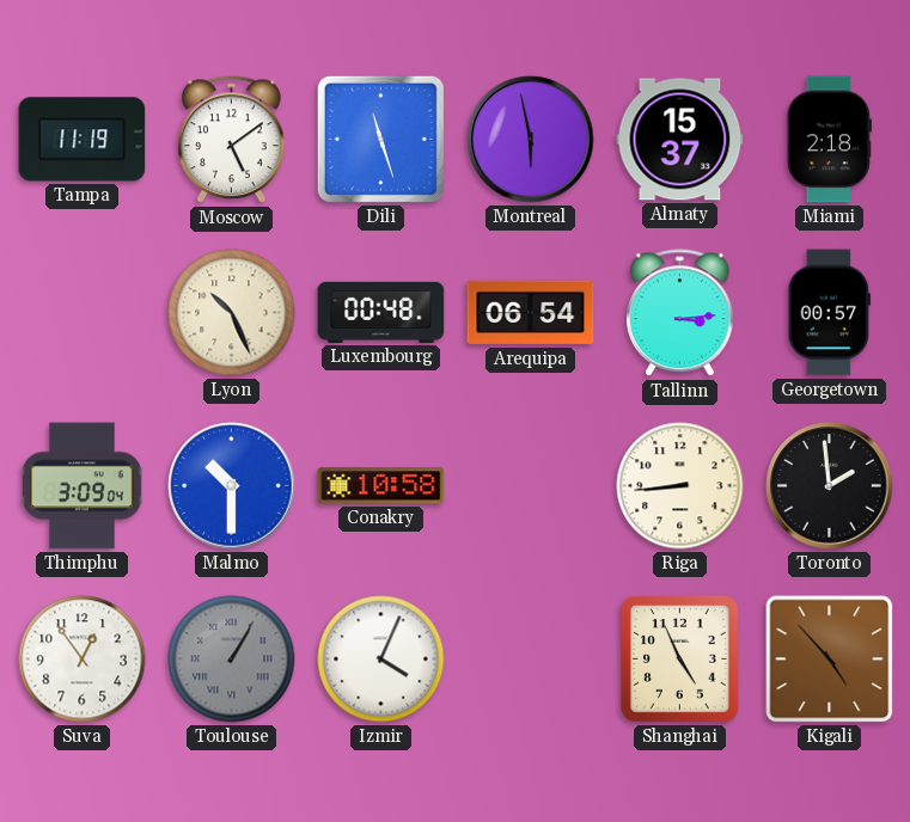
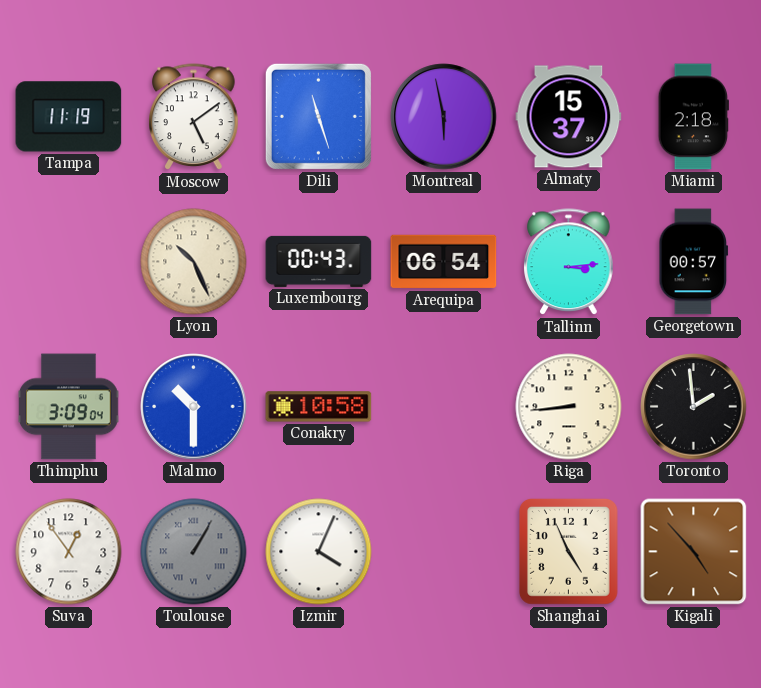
Luxembourg: 00:48 -> 00:43 (319, 261)
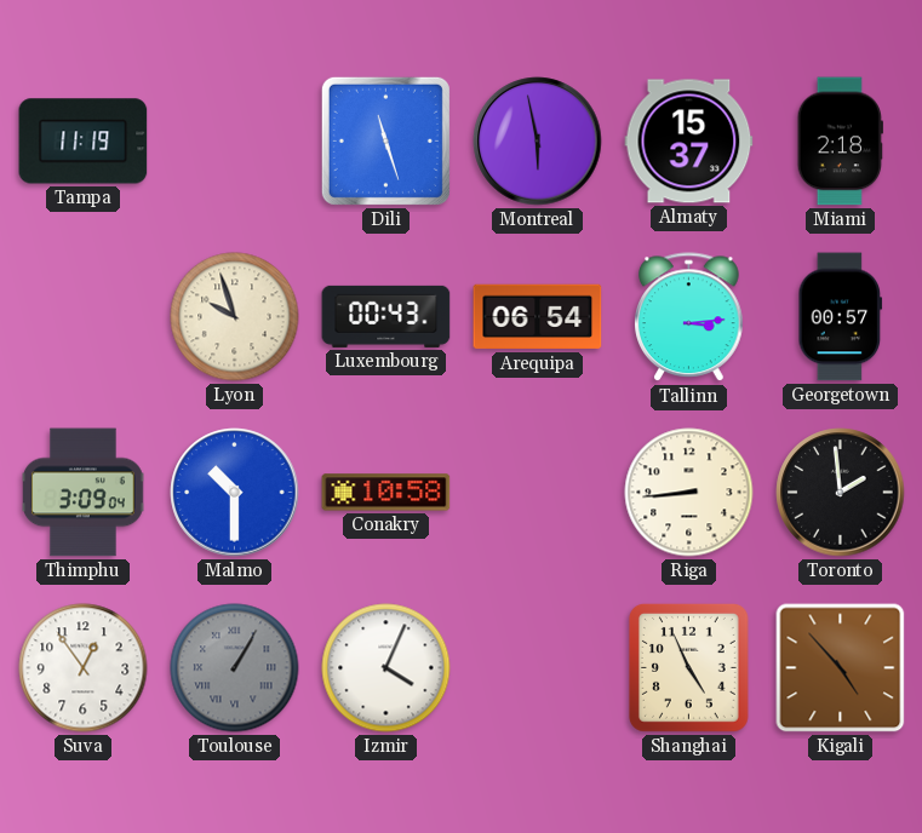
Moscow: 5:09 -> none (194, 117)
Lyon: 10:26 -> 9:57 (235, 317)
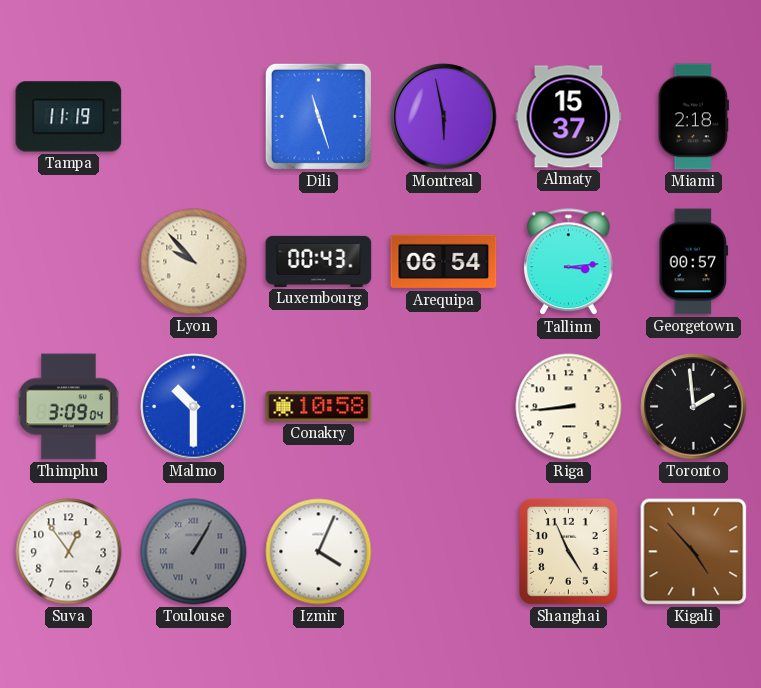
Lyon: 9:57 -> 9:53 (194, 262)
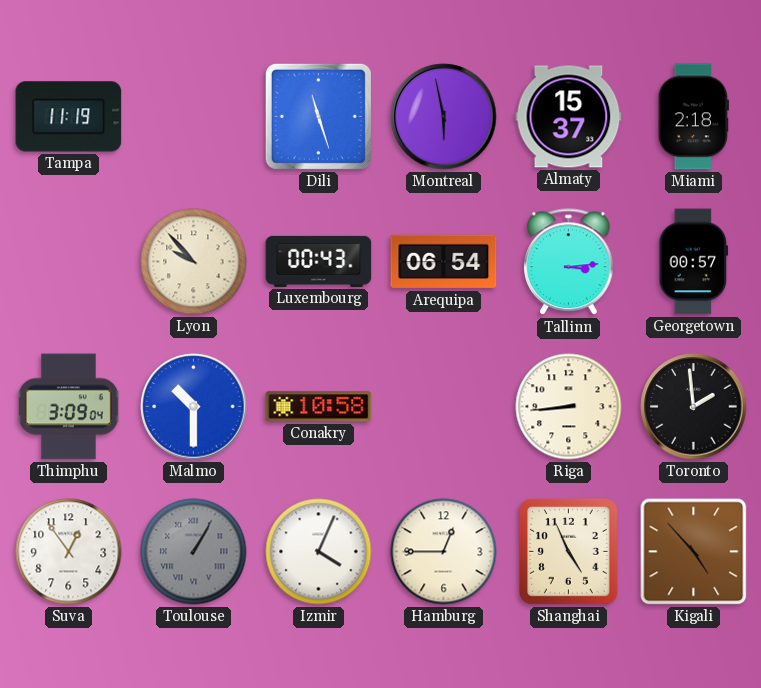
Hamburg: none -> 12:45 (444, 552)
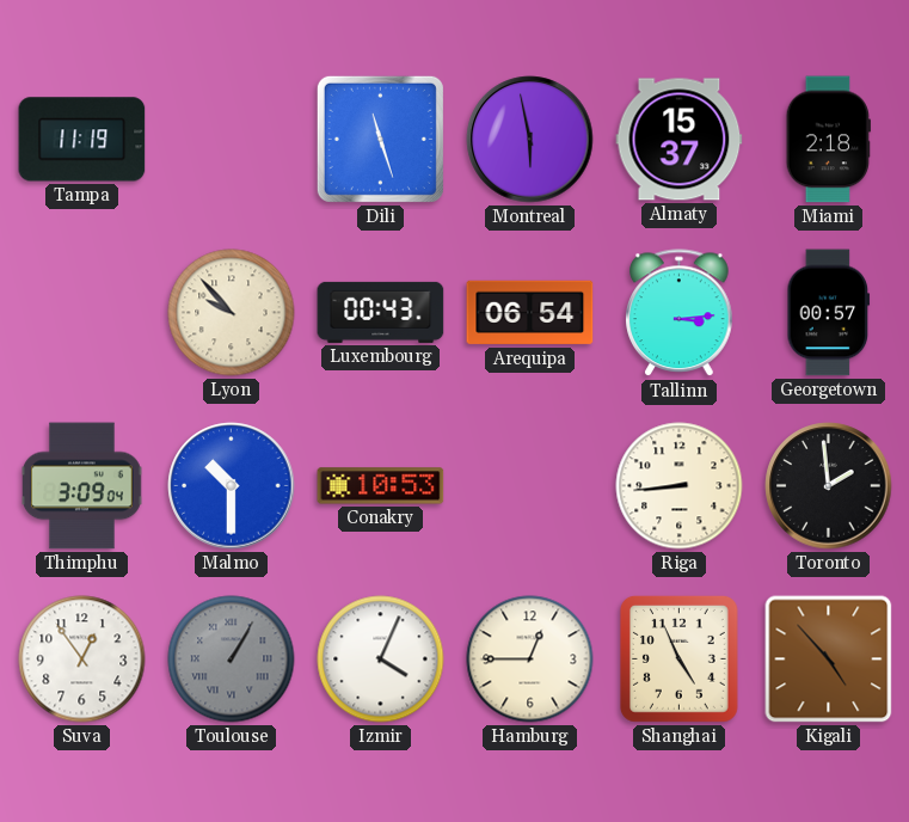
Conakry: 10:58 -> 10:53 (381, 486)
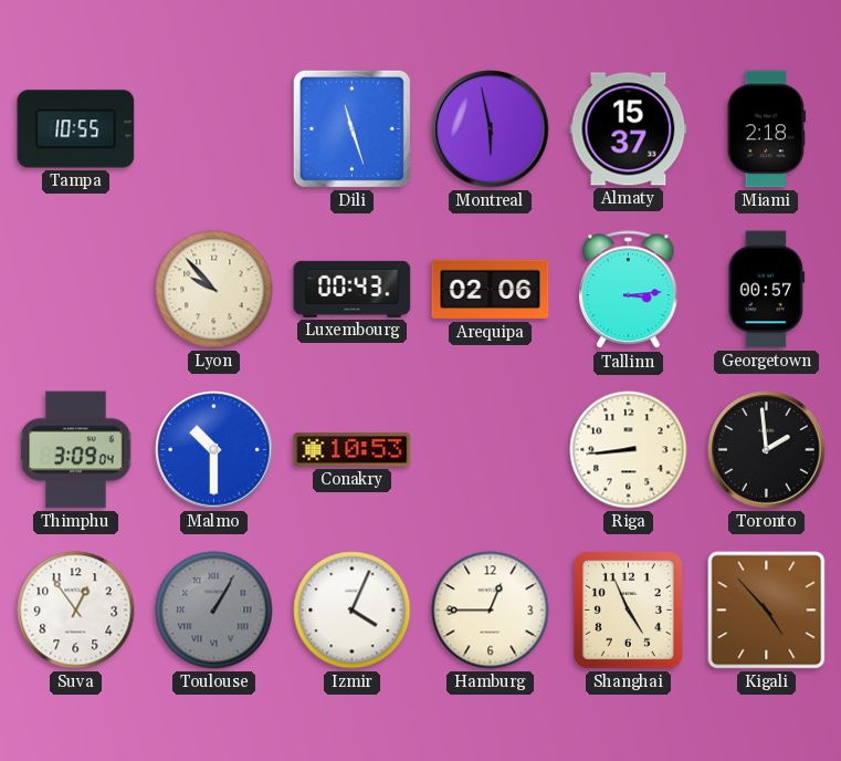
Tampa: 11:19 -> 10:55 (76, 129)
Arequipa: 06:54 -> 02:06 (491, 290)
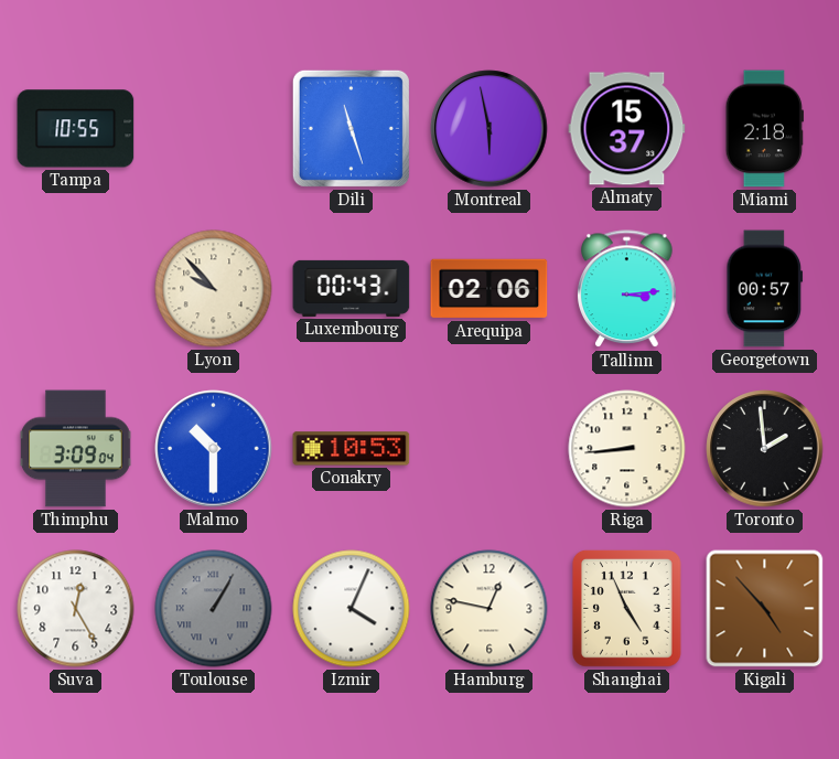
Suva: 12:54 -> 12:25 (76, 609)
Hamburg: 12:45 -> 12:47 (490, 609)
